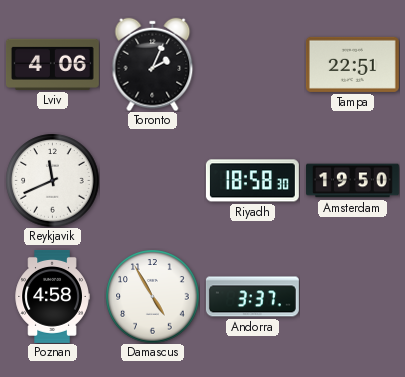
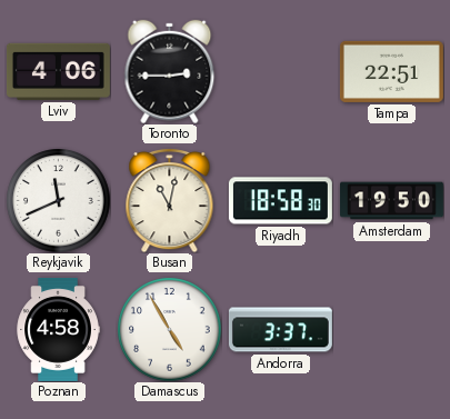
Toronto: 2:04 -> 2:45 (170, 71)
Busan: none -> 11:02 (170, 200)
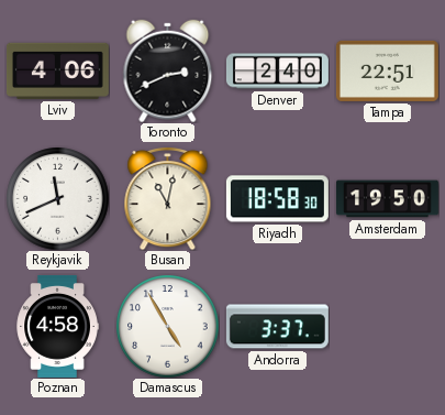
Toronto: 2:45 -> 2:41 (168, 70)
Denver: none -> 2:40 (277, 72)
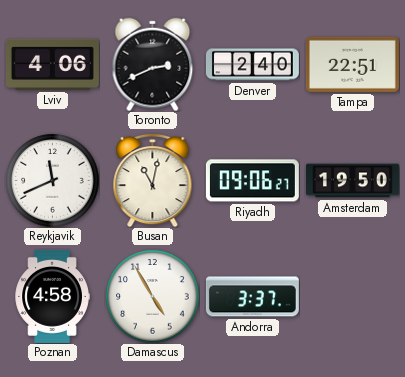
Riyadh: 18:58 -> 09:06 (252, 181)
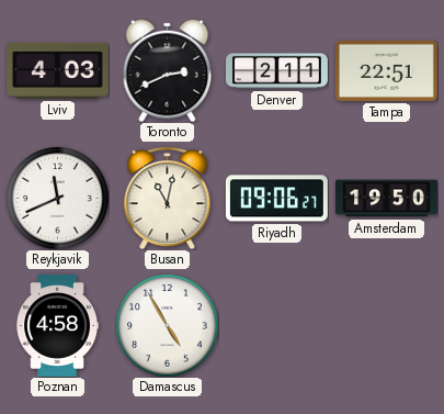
Lviv: 4:06 -> 4:03 (57, 70)
Denver: 2:40 -> 2:11 (276, 71)
Andorra: 3:37 -> none (252, 297)
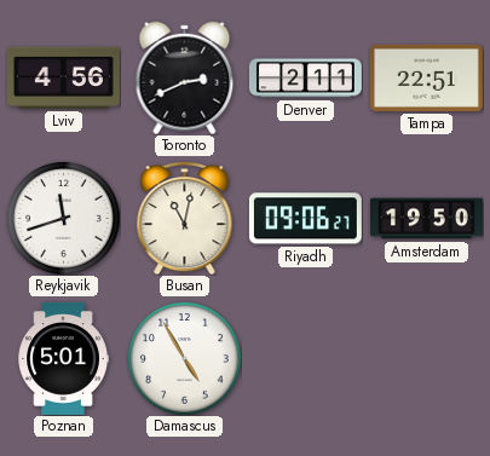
Lviv: 4:03 -> 4:56 (63, 77)
Reykjavik: 11:41 -> 11:42 (63, 218)
Poznan: 4:58 -> 5:01 (63, 358)
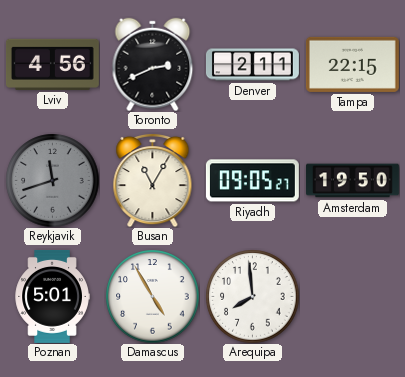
Tampa: 22:51 -> 22:15 (352, 64)
Reykjavik dial: white -> grey (52, 180)
Busan: 11:02 -> 11:05 (153, 180)
Riyadh: 09:06 -> 09:05 (252, 181)
Arequipa: none -> 7:59 (252, 296)
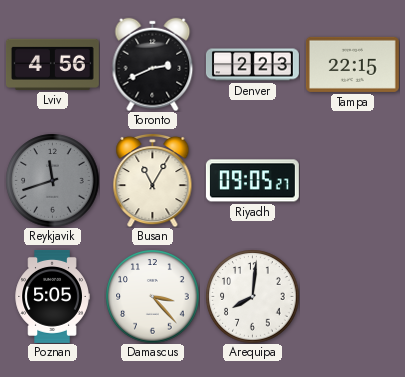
Denver: 2:11 -> 2:23 (252, 65)
Amsterdam: 19:50 -> none (352, 181)
Poznan: 5:01 -> 5:05 (52, 296)
Damascus: 4:55 -> 3:23 (152, 296)
Arequipa: 7:59 -> 8:01 (252, 296)
